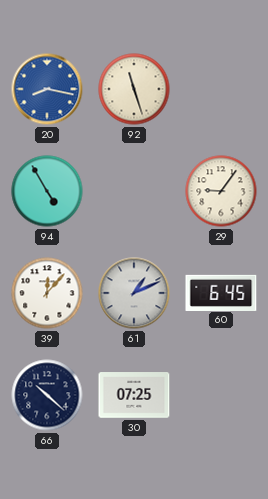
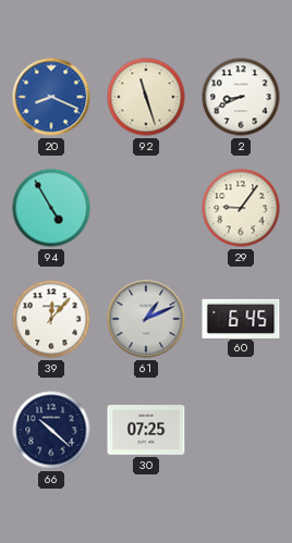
20: 8:17 -> 8:19 (51, 97)
2: none -> 8:41 (241, 97)
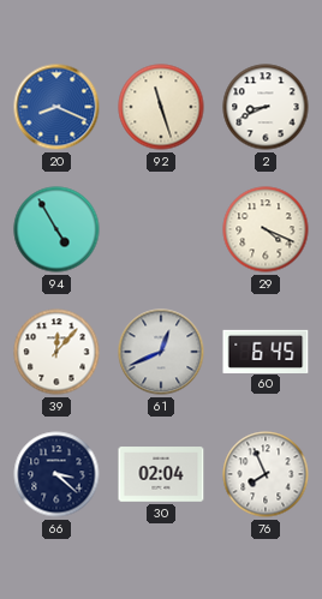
29: 9:06 -> 4:19 (266, 229)
61: 1:11 -> 12:41 (161, 352)
66: 10:22 -> 3:22 (56, 474)
30: 07:25 -> 02:04 (161, 474)
76: none -> 7:56 (266, 474)
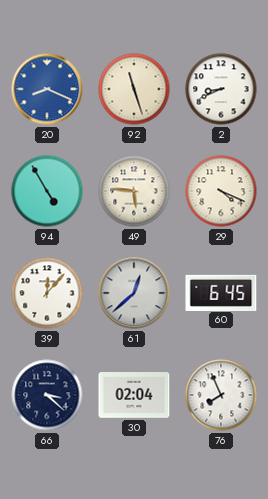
49: none -> 5:46 (134, 191)
61: 12:41 -> 12:38 (134, 293)
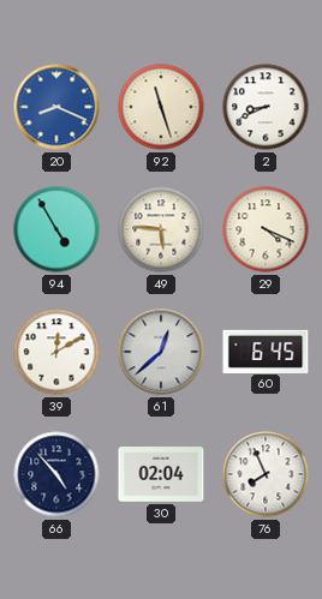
39: 12:07 -> 12:10 (56, 352)
66: 3:22 -> 4:53 (56, 474)
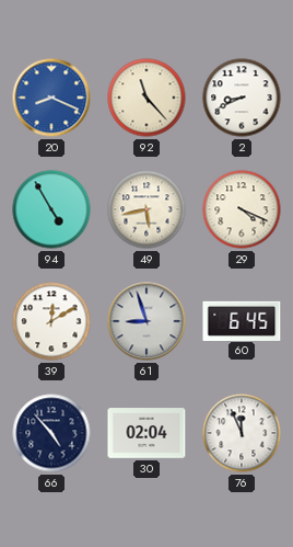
92: 11:27 -> 11:23 (146, 98)
49: 5:46 -> 5:43 (146, 209)
61: 12:38 -> 8:57 (146, 321)
76: 7:56 -> 11:56 (242, 433)
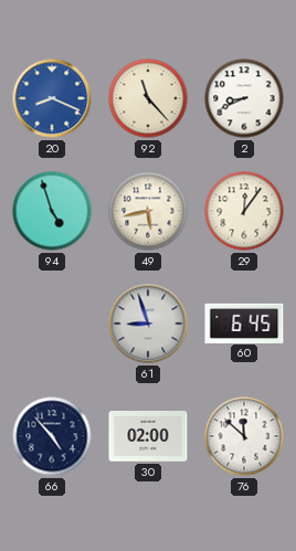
94: 4:55 -> 4:57 (52, 211)
29: 4:19 -> 12:06 (244, 211)
39: 12:10 -> none (51, 321)
30: 02:04 -> 02:00 (148, 436)
76: 11:56 -> 11:52 (244, 436)
